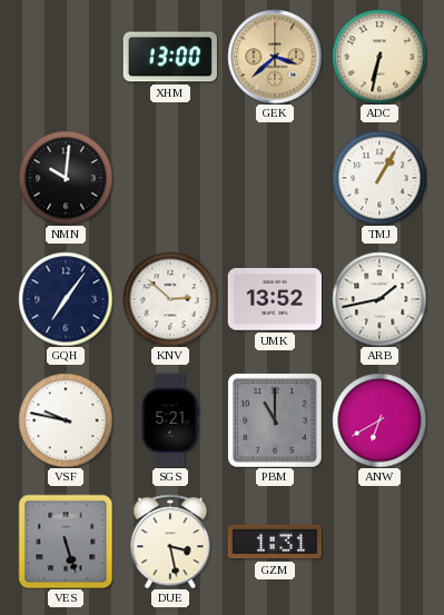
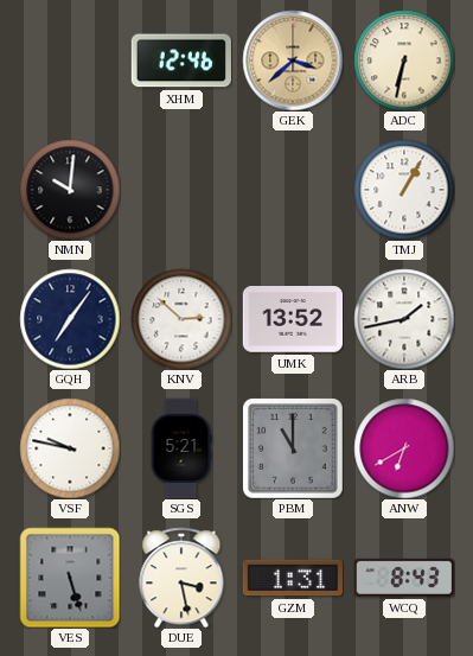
XHM: 13:00 -> 12:46 (180, 60)
WCQ: none -> 8:43 (404, 578)
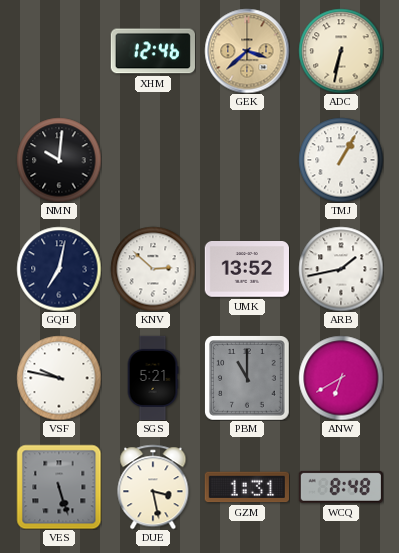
GQH: 7:06 -> 7:02 (59, 269)
WCQ: 8:43 -> 8:48 (341, 487)
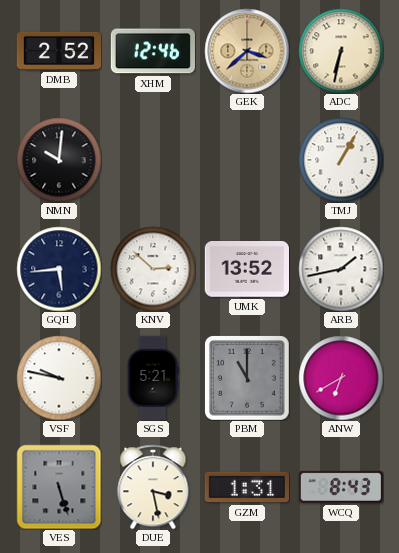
DMB: none -> 2:52 (59, 51)
GQH: 7:02 -> 5:44 (59, 269)
WCQ: 8:48 -> 8:43 (341, 487)
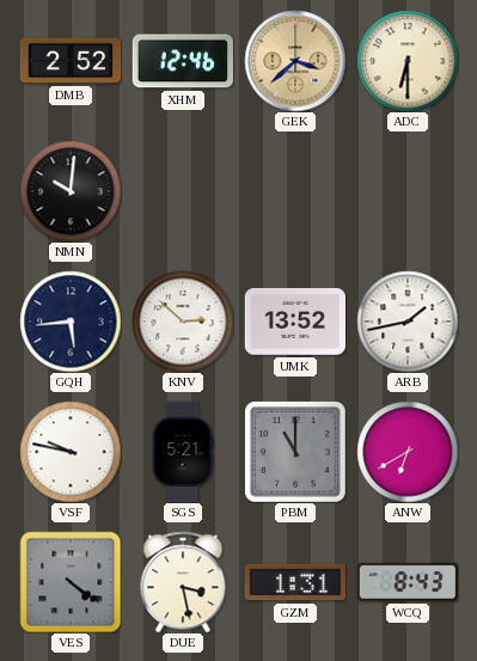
ADC: 6:32 -> 6:30 (408, 61)
TMJ: 1:05 -> none (341, 160)
VES: 5:27 -> 4:21 (71, 582)
